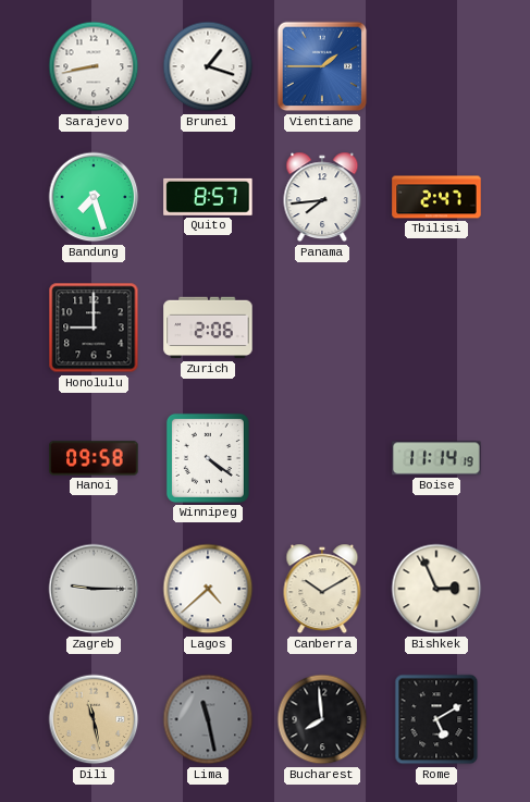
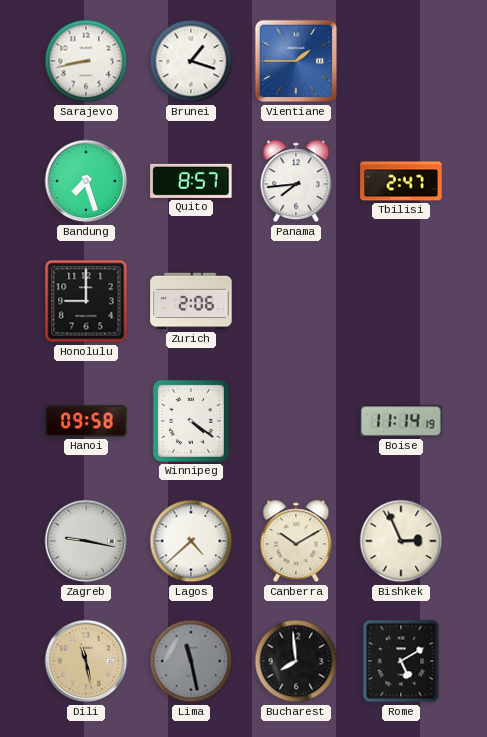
Zagreb: 9:15 -> 9:17 (86, 541)
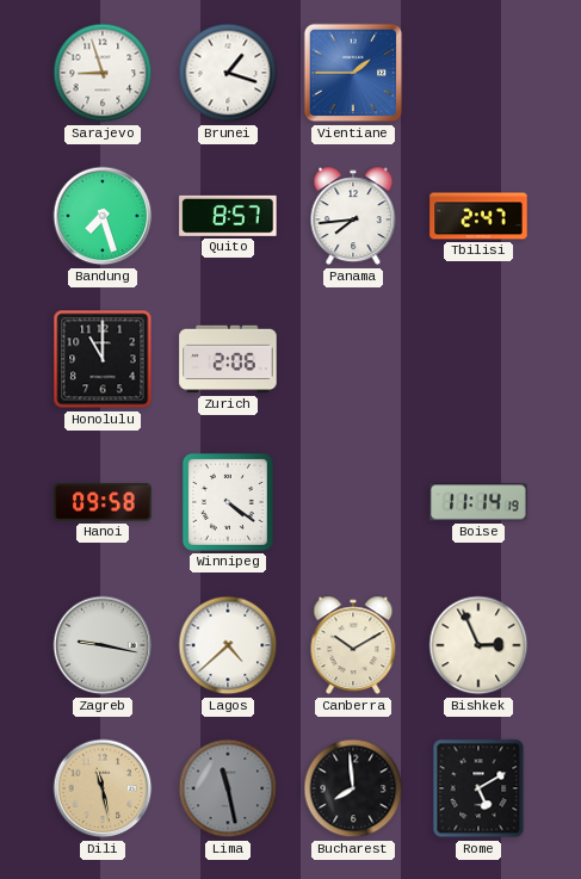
Sarajevo: 8:43 -> 8:57 (103, 73)
Honolulu: 9:00 -> 11:00 (103, 359)
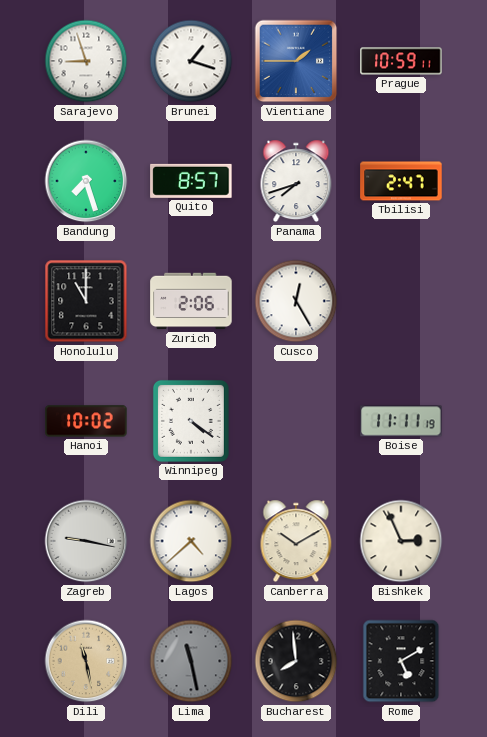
Prague: none -> 10:59 (401, 61)
Panama: 7:44 -> 7:42 (296, 181)
Cusco: none -> 12:25 (296, 301)
Hanoi: 09:58 -> 10:02 (86, 421)
Boise: 11:14 -> 11:11 (401, 421)
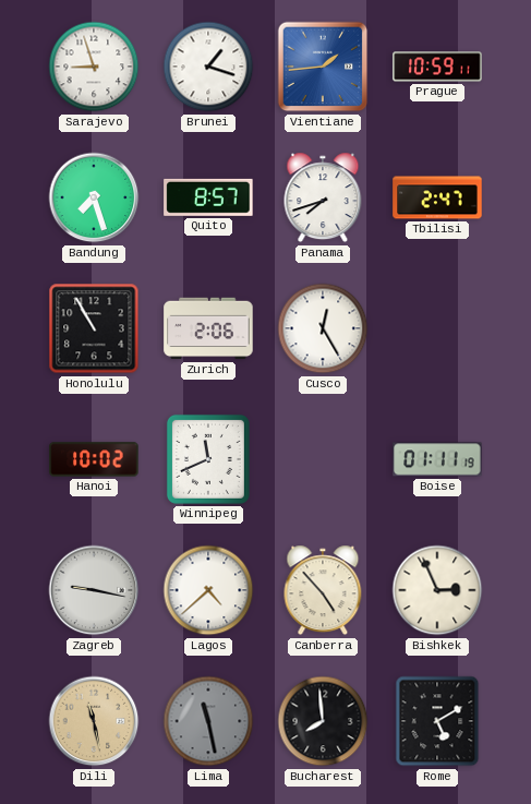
Vientiane: 1:45 -> 1:44 (323, 67)
Honolulu: 11:00 -> 10:55 (94, 328)
Winnipeg: 4:21 -> 11:41 (208, 459)
Boise: 11:11 -> 01:11 (437, 459)
Canberra: 10:10 -> 4:53 (323, 590)
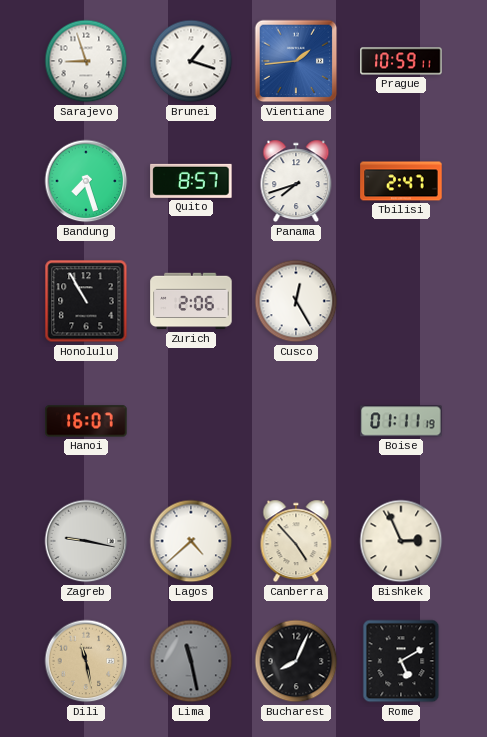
Hanoi: 10:02 -> 16:07 (86, 421)
Winnipeg: 11:41 -> none (208, 459)
Bucharest: 7:59 -> 8:04 (296, 661)
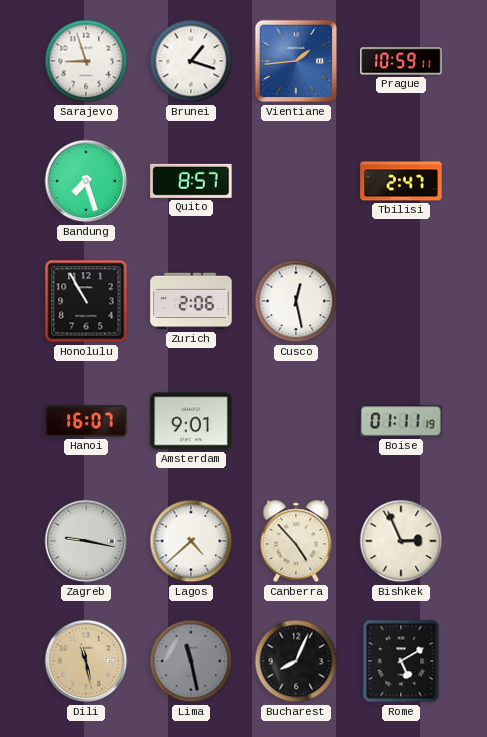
Panama: 7:42 -> none (296, 181)
Cusco: 12:25 -> 12:28 (296, 301)
Amsterdam: none -> 9:01 (191, 421)
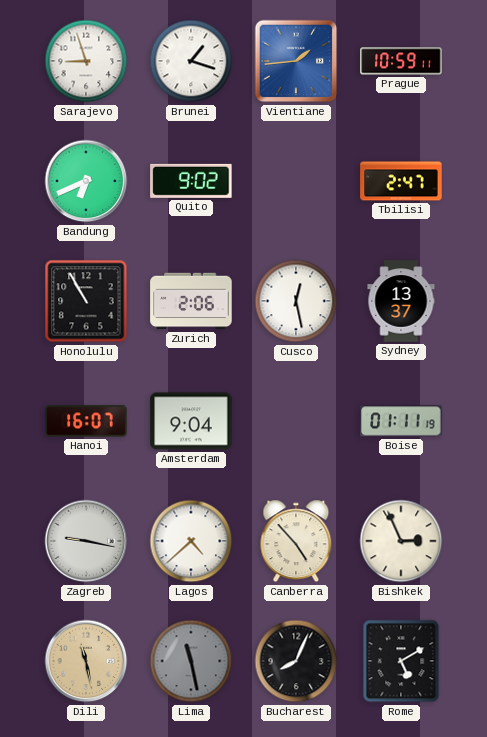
Bandung: 7:27 -> 6:41 (86, 181)
Quito: 8:57 -> 9:02 (191, 181)
Sydney: none -> 13:37 (401, 301)
Amsterdam: 9:01 -> 9:04 (191, 421)
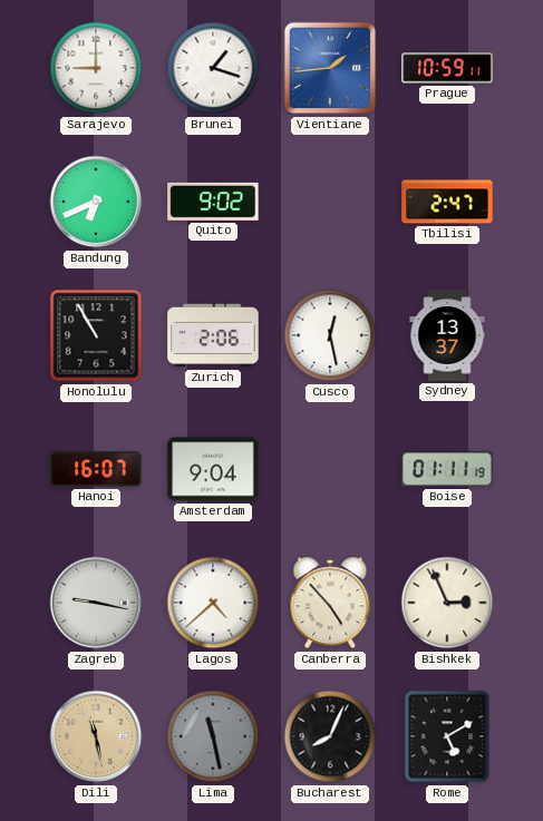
Sarajevo: 8:57 -> 9:00 (96, 68)
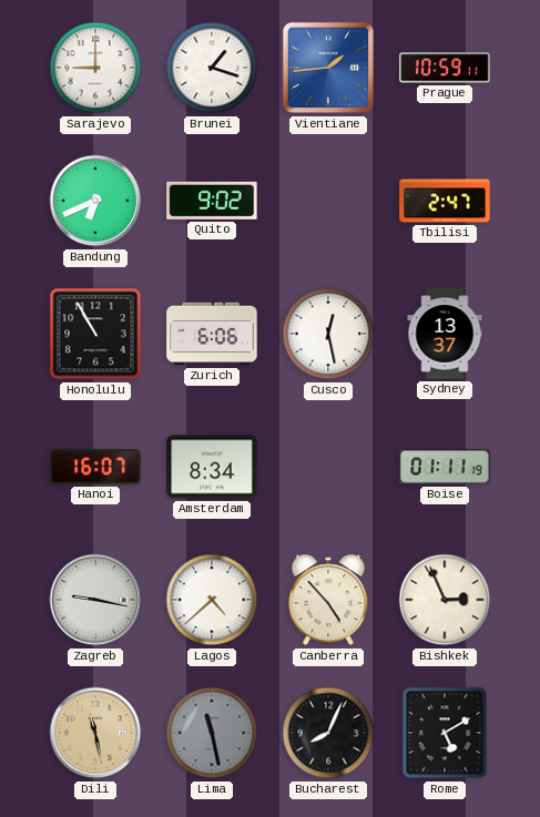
Zurich: 2:06 -> 6:06 (212, 334)
Amsterdam: 9:04 -> 8:34 (212, 467)
